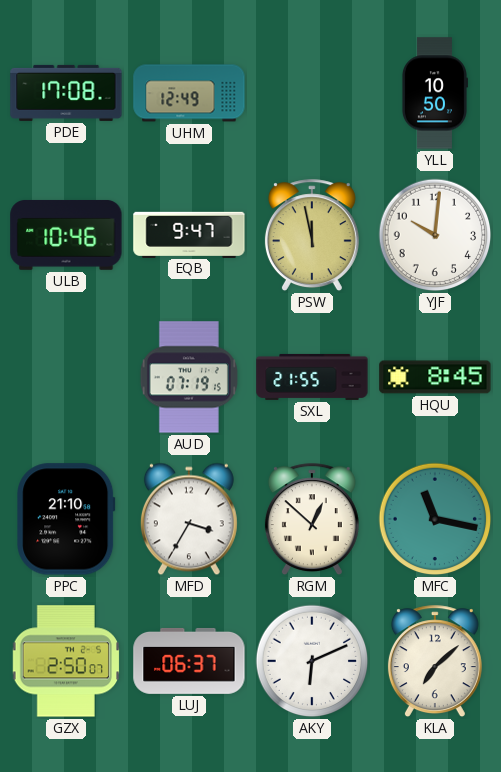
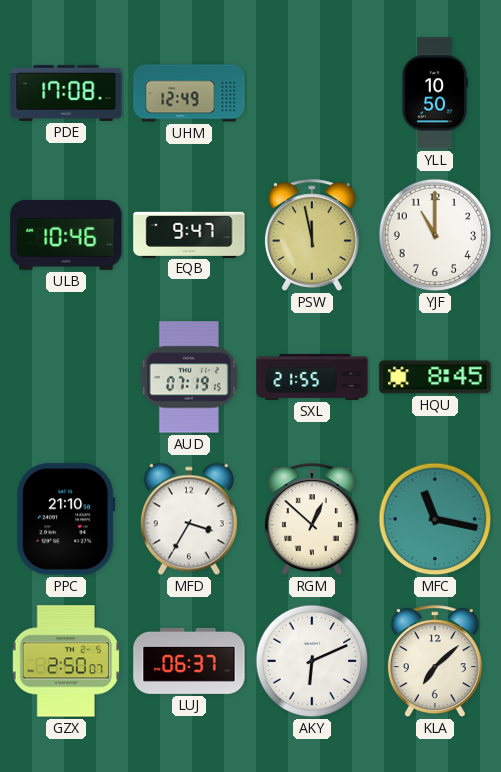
YJF: 10:01 -> 11:00 (435, 235)
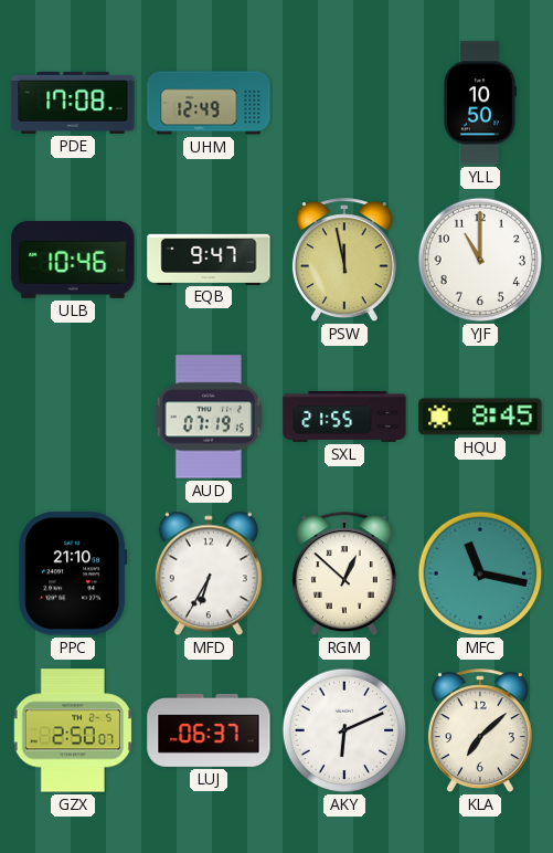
MFD: 3:35 -> 6:35 (209, 573)
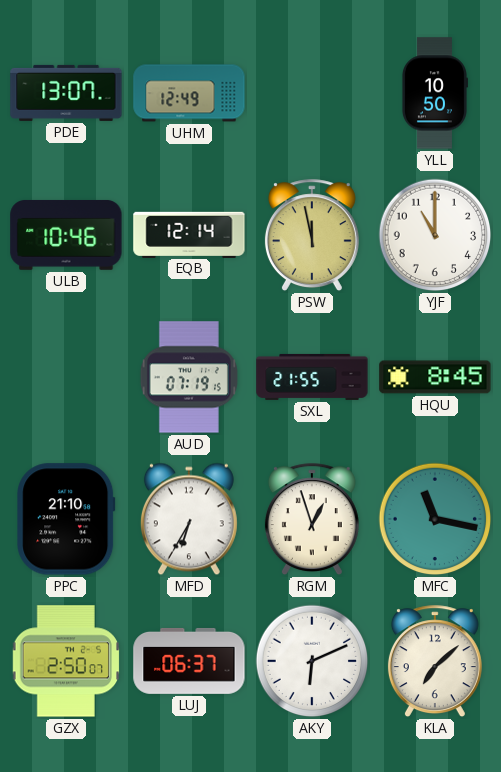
PDE: 17:08 -> 13:07 (66, 93)
EQB: 9:47 -> 12:14 (189, 234)
RGM: 12:52 -> 12:57 (312, 520)
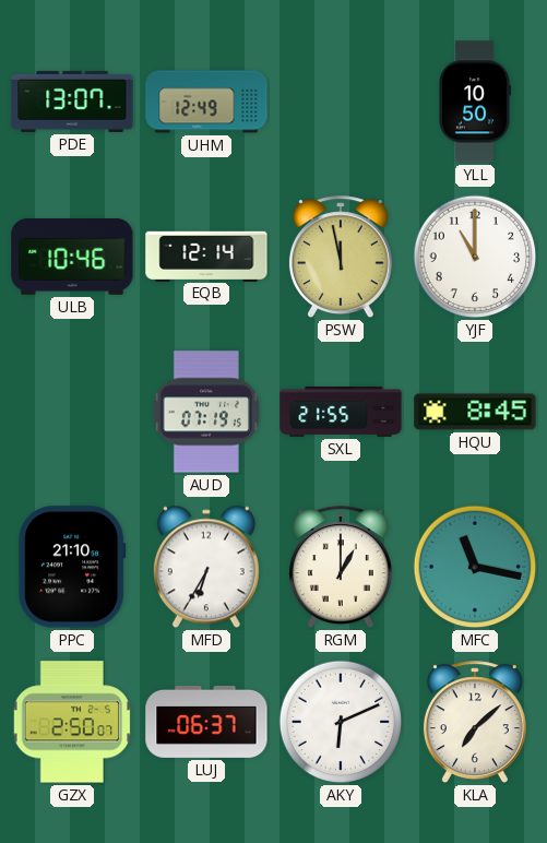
RGM: 12:57 -> 1:00 (341, 568)
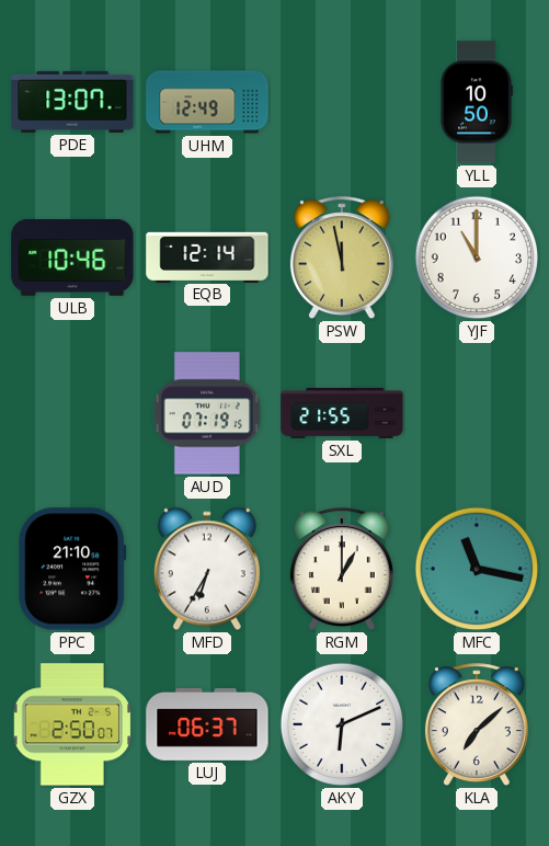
HQU: 8:45 -> none (475, 412)
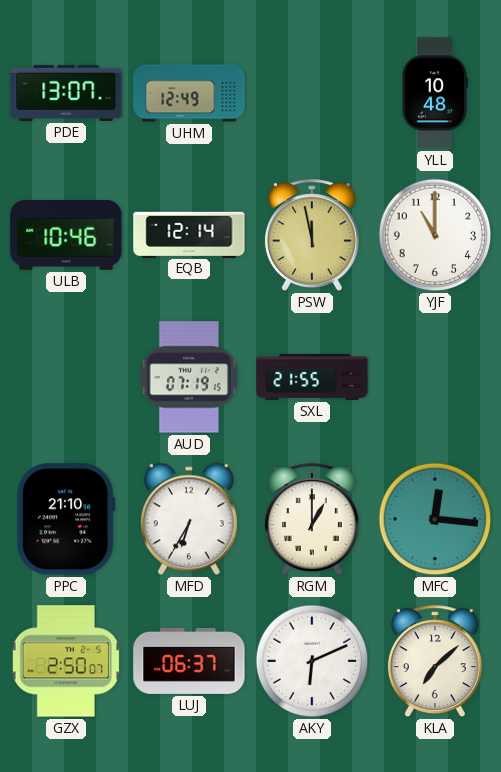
YLL: 10:50 -> 10:48 (434, 93)
MFC: 11:17 -> 12:16 (435, 519)
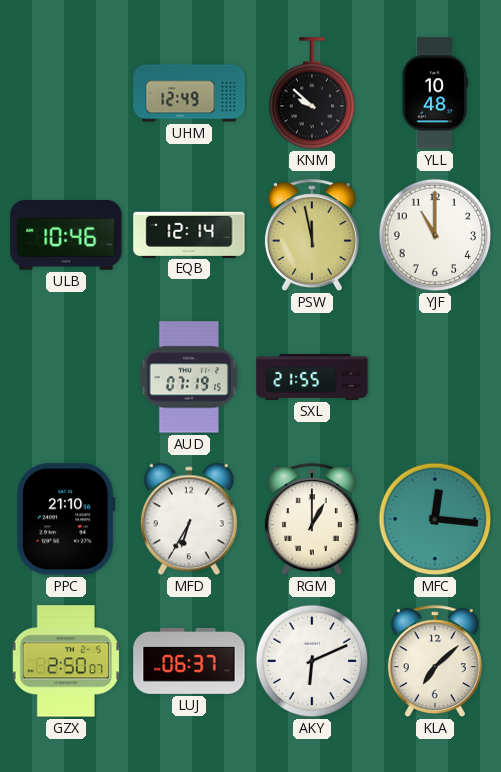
PDE: 13:07 -> none (66, 93)
KNM: none -> 9:52 (311, 94)
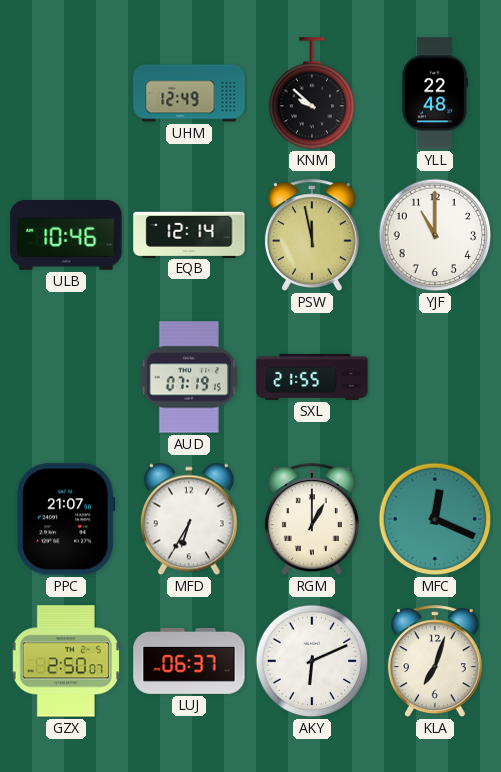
YLL: 10:48 -> 22:48 (434, 93)
PPC: 21:10 -> 21:07 (66, 519)
MFC: 12:16 -> 12:19 (435, 519)
KLA: 7:08 -> 7:03 (435, 662)
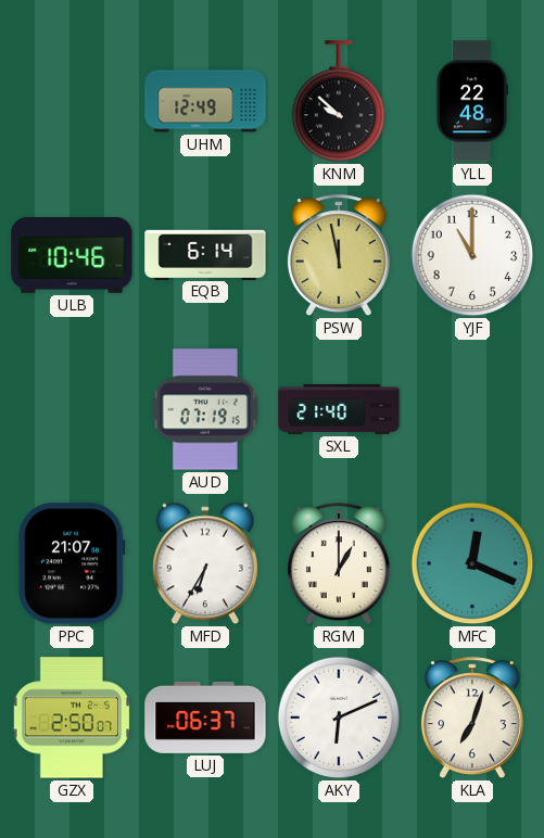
EQB: 12:14 -> 6:14 (205, 254)
SXL: 21:55 -> 21:40 (339, 409)
